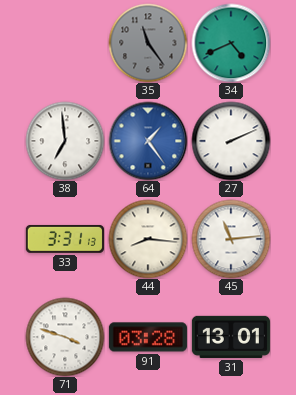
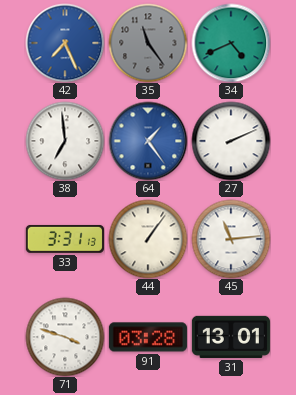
42: none -> 7:26 (65, 43)
44: 8:16 -> 1:06 (148, 239)
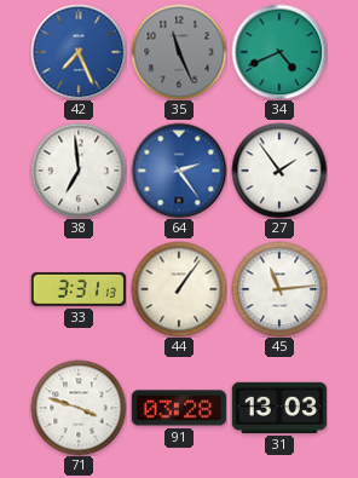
35: 11:24 -> 11:26 (179, 52)
64: 1:24 -> 2:24 (179, 171)
27: 2:11 -> 1:54 (279, 171)
31: 13:01 -> 13:03 (279, 408)
